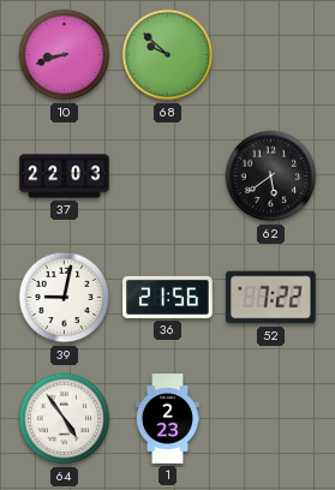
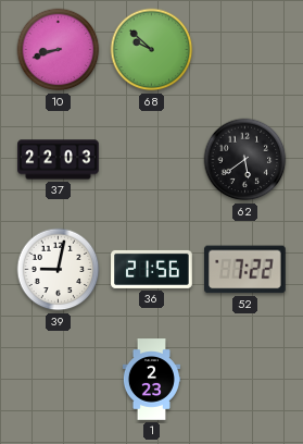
64: 4:54 -> none (65, 419)
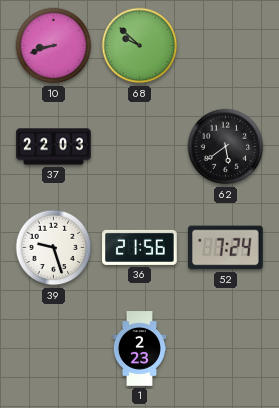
39: 9:02 -> 9:27 (54, 248)
52: 7:22 -> 7:24 (226, 248)
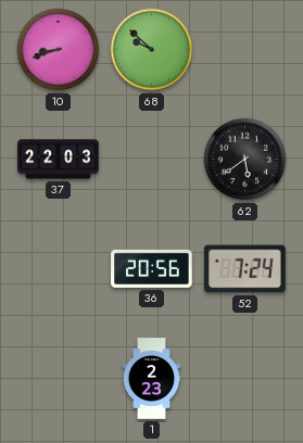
39: 9:27 -> none (54, 248)
36: 21:56 -> 20:56 (152, 268)
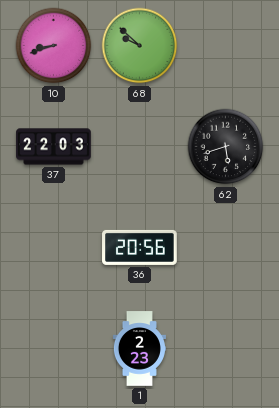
62: 5:39 -> 5:42 (226, 147)
52: 7:24 -> none (245, 269)
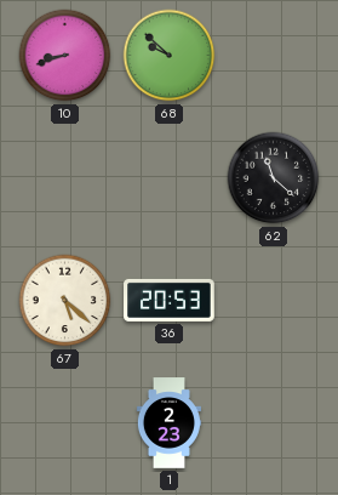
37: 22:03 -> none (54, 147)
62: 5:42 -> 11:22 (274, 178)
67: none -> 5:22 (65, 301)
36: 20:56 -> 20:53 (170, 300)
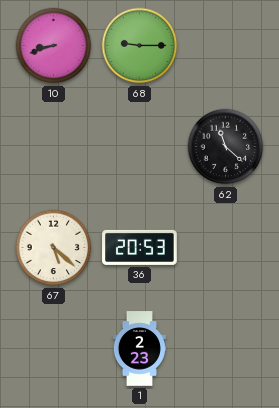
68: 9:52 -> 9:15 (140, 46)
